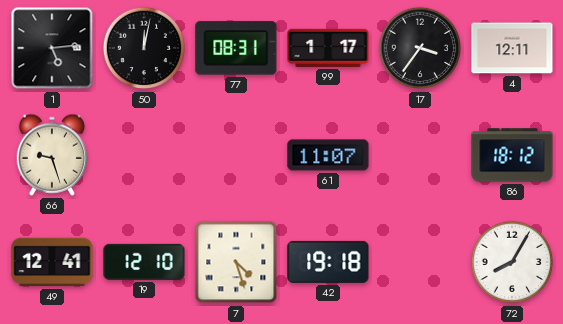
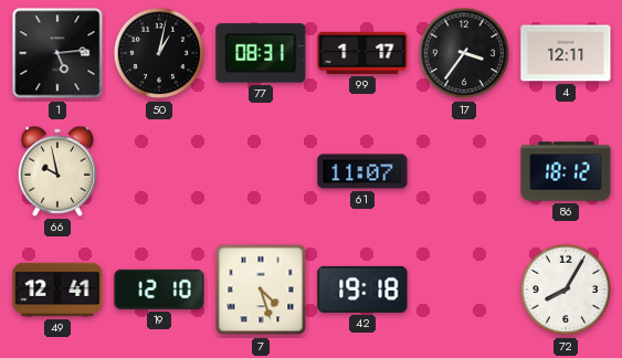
50: 12:02 -> 1:02 (159, 53)
66: 9:27 -> 9:58 (56, 171)
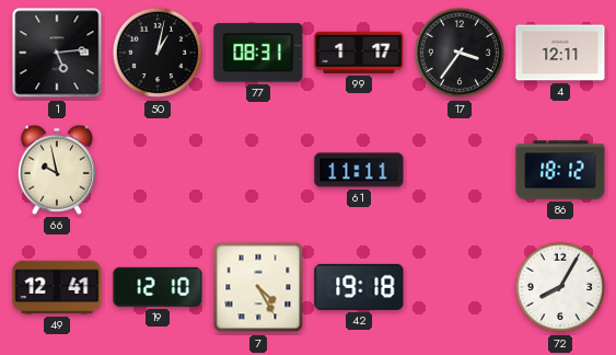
61: 11:07 -> 11:11 (359, 170)
7: 4:27 -> 4:25 (258, 287)
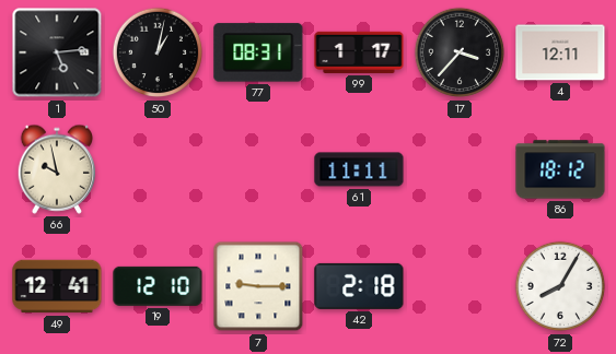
17: 3:36 -> 3:37 (460, 52)
7: 4:25 -> 9:15 (258, 286)
42: 19:18 -> 2:18 (359, 286)
